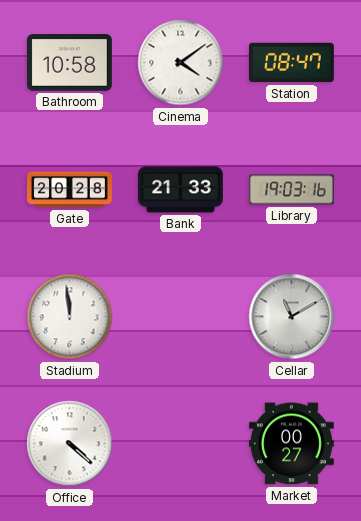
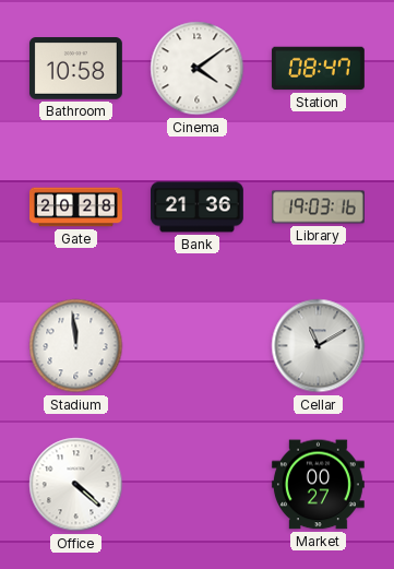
Bank: 21:33 -> 21:36 (198, 208)
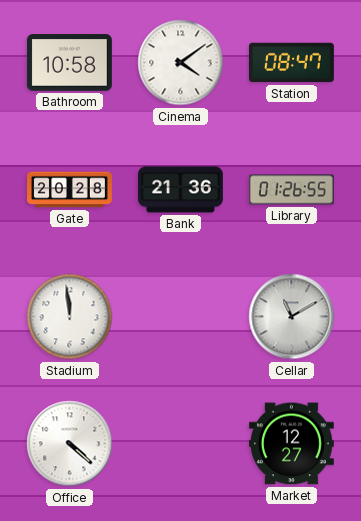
Library: 19:03 -> 01:26 (292, 190)
Market: 00:27 -> 12:27 (291, 444)
